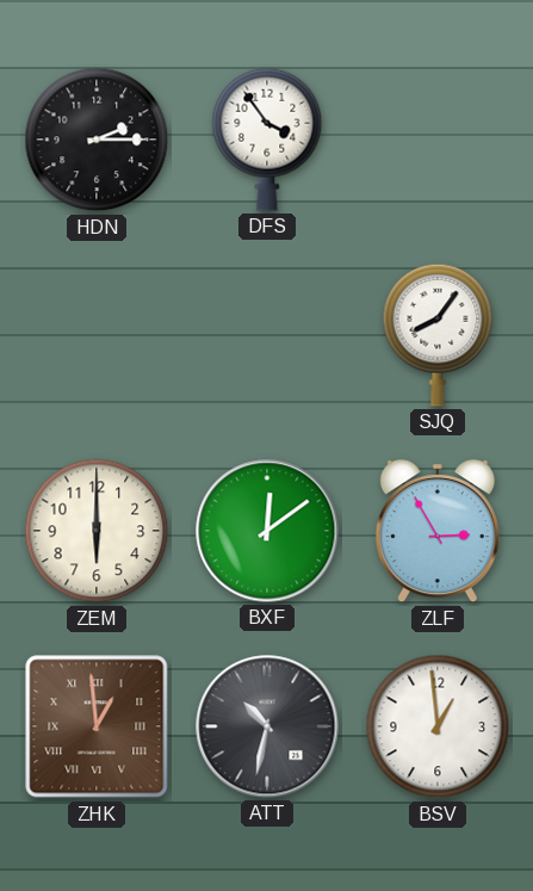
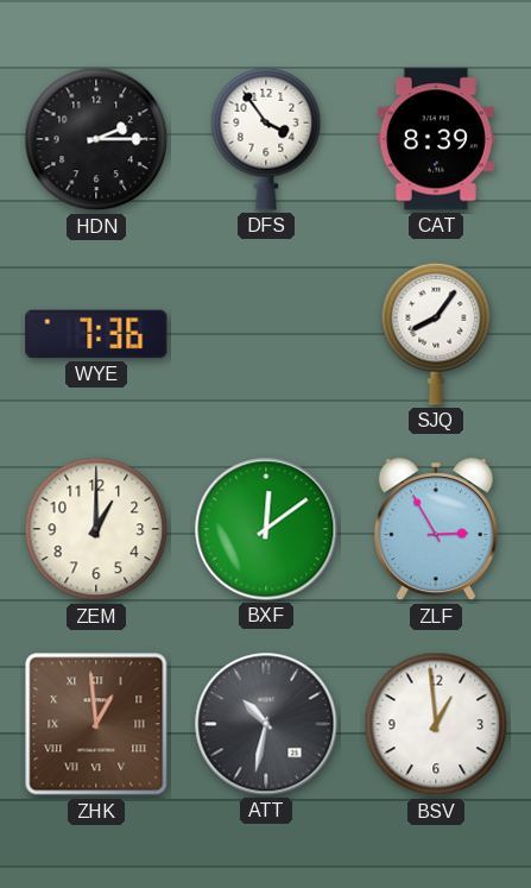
CAT: none -> 8:39 (436, 139)
WYE: none -> 7:36 (96, 334)
ZEM: 6:00 -> 1:00 (96, 529)
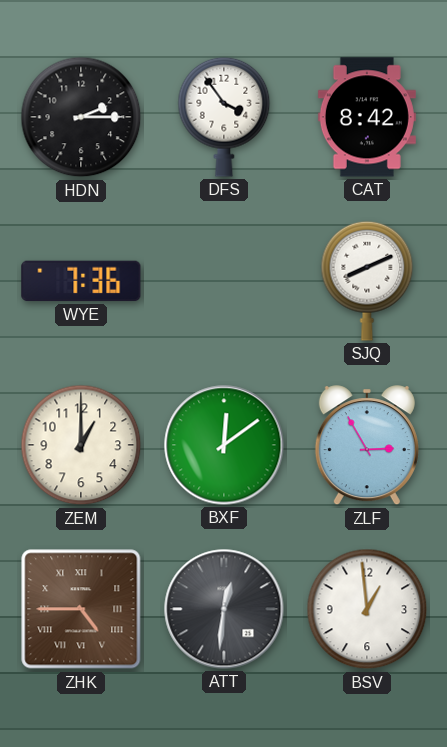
CAT: 8:39 -> 8:42 (367, 117)
SJQ: 8:06 -> 8:11 (367, 281)
ZHK: 12:59 -> 4:45 (81, 609)
ATT: 10:32 -> 12:31 (224, 609)
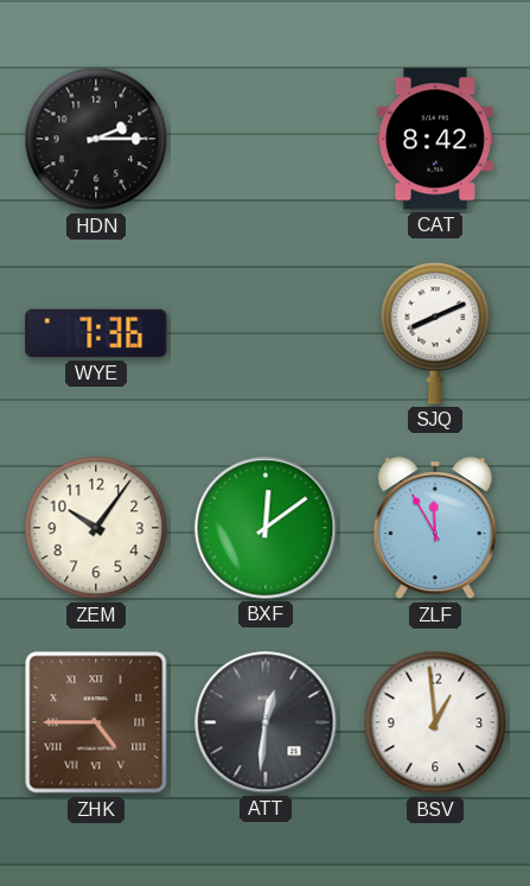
DFS: 3:54 -> none (224, 117)
ZEM: 1:00 -> 10:06 (96, 528)
ZLF: 2:55 -> 11:55 (435, 529)
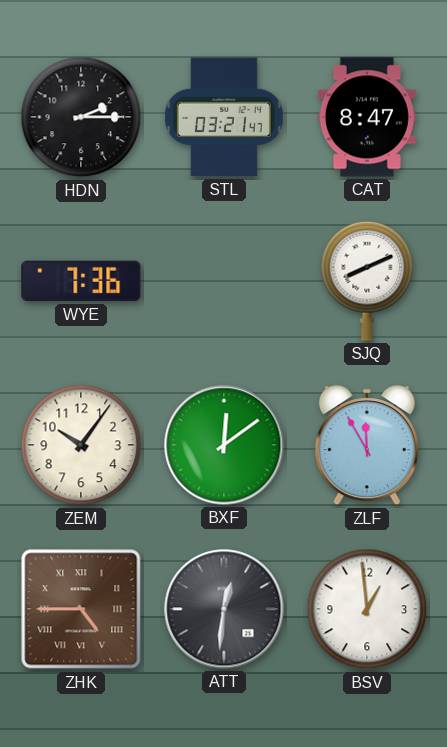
STL: none -> 03:21 (224, 117)
CAT: 8:42 -> 8:47 (367, 117)
